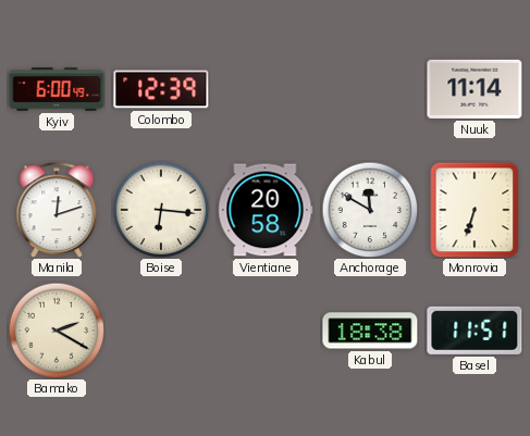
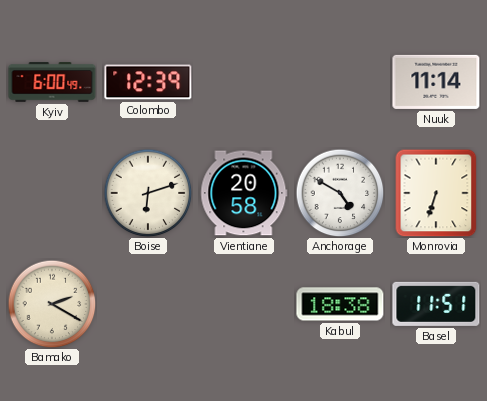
Manila: 12:12 -> none (57, 210)
Boise: 6:16 -> 6:12 (148, 193)
Anchorage: 11:50 -> 4:50 (340, 193)
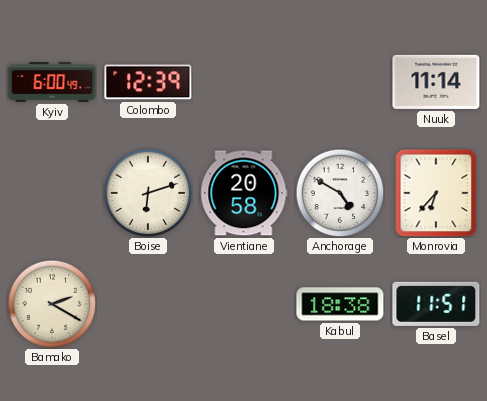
Monrovia: 6:33 -> 6:37 (436, 193)
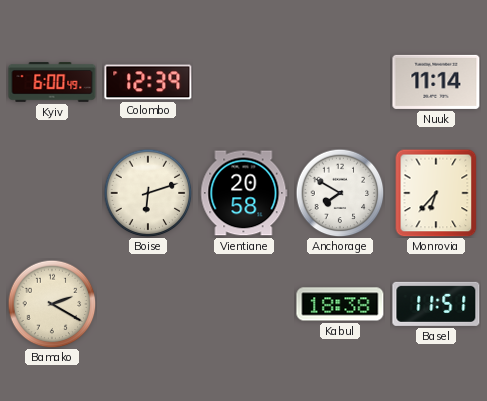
Anchorage: 4:50 -> 7:50 (340, 193)
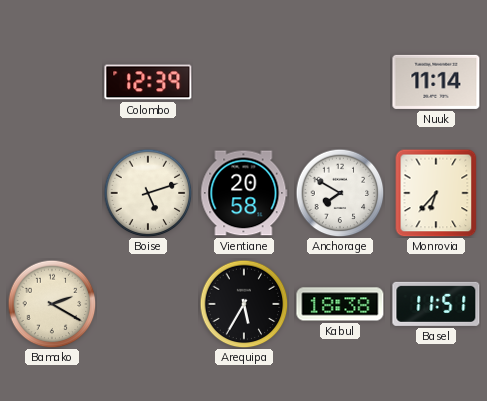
Kyiv: 6:00 -> none (52, 82)
Boise: 6:12 -> 5:12 (148, 193)
Arequipa: none -> 5:35 (244, 304)
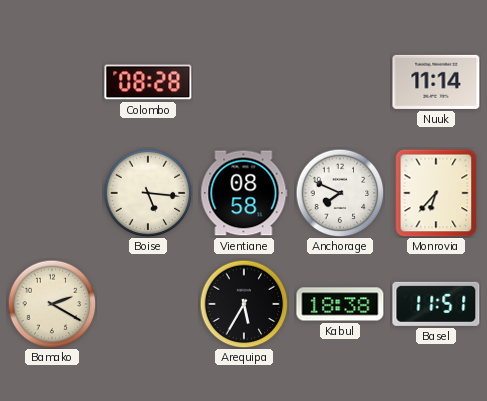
Colombo: 12:39 -> 08:28 (148, 82)
Boise: 5:12 -> 5:16 (148, 193)
Vientiane: 20:58 -> 08:58 (244, 193)
Anchorage: 7:50 -> 7:49 (340, 193)
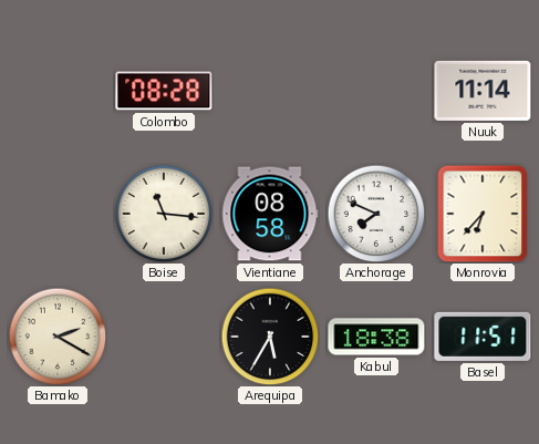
Boise: 5:16 -> 11:16 (164, 214)
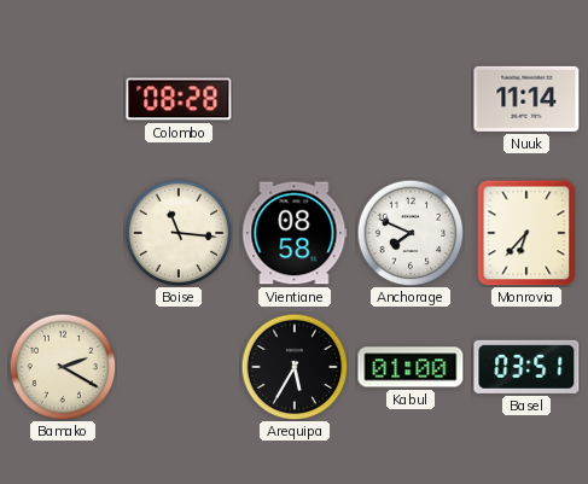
Kabul: 18:38 -> 01:00 (411, 367)
Basel: 11:51 -> 03:51 (526, 367)
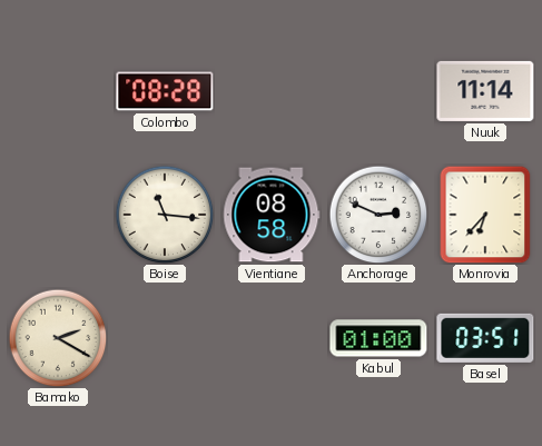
Anchorage: 7:49 -> 2:49 (378, 215)
Arequipa: 5:35 -> none (295, 367)
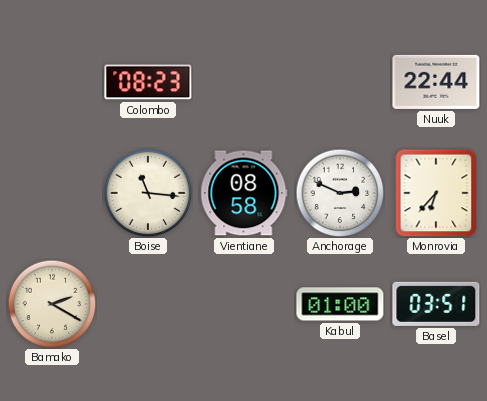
Colombo: 08:28 -> 08:23 (148, 82)
Nuuk: 11:14 -> 22:44 (436, 82)
